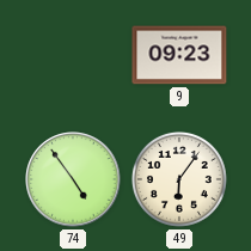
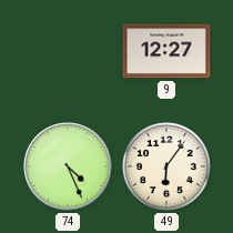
9: 09:23 -> 12:27 (166, 51)
74: 4:54 -> 4:26 (68, 166)
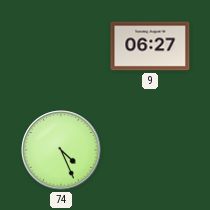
9: 12:27 -> 06:27 (150, 46)
49: 6:06 -> none (166, 166)
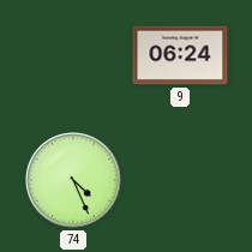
9: 06:27 -> 06:24 (180, 55)
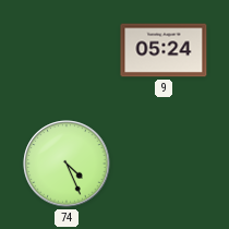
9: 06:24 -> 05:24 (164, 50)
